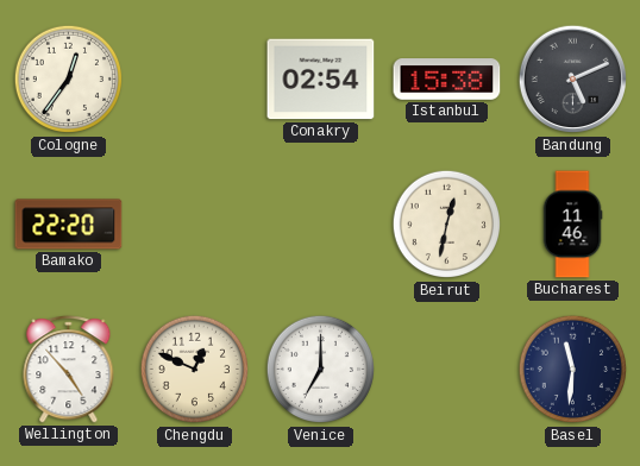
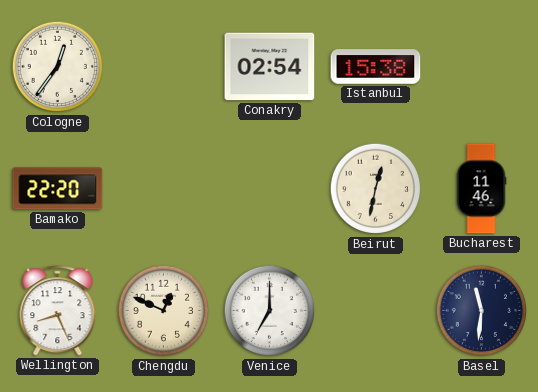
Bandung: 5:11 -> none (573, 80)
Wellington: 4:53 -> 8:26 (58, 311)
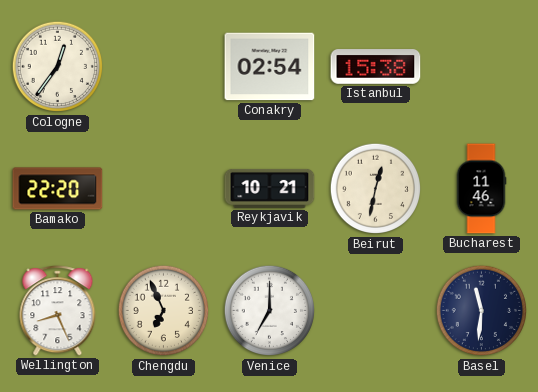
Reykjavik: none -> 10:21 (270, 188)
Chengdu: 12:49 -> 6:56 (163, 311)
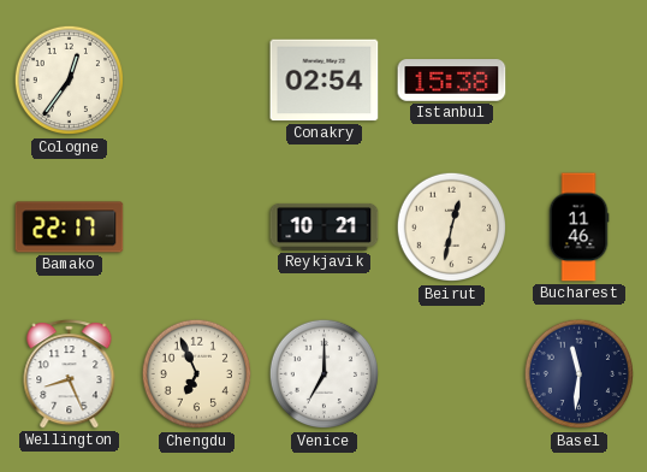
Bamako: 22:20 -> 22:17 (70, 228)
